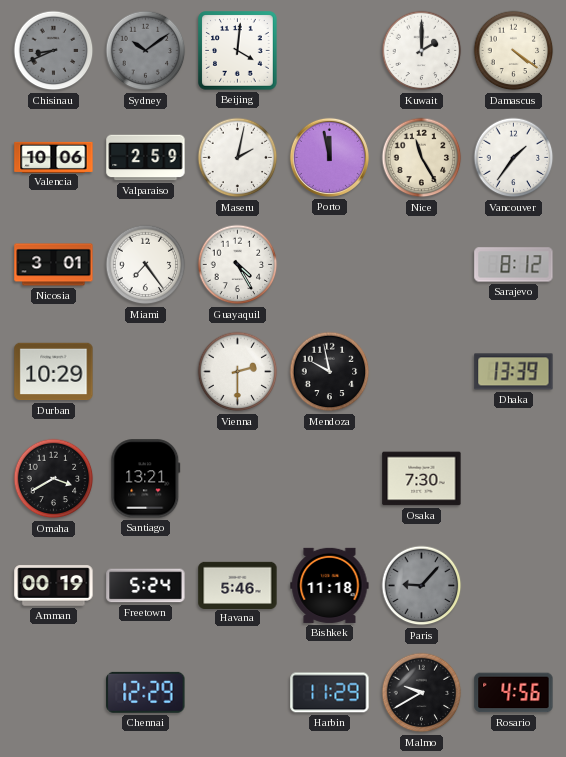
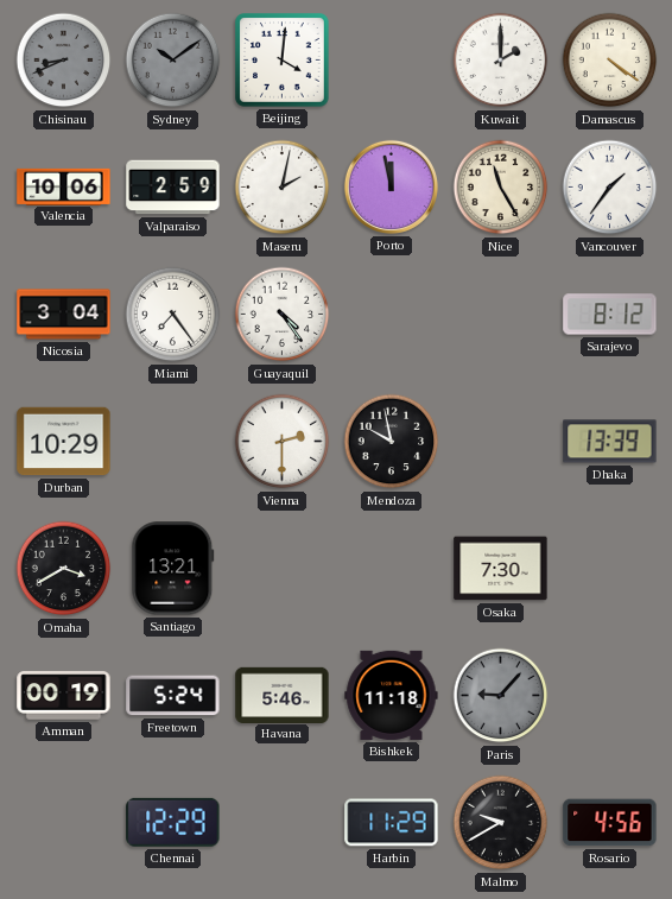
Nicosia: 3:01 -> 3:04 (64, 315)
Guayaquil: 4:25 -> 4:24 (283, 315)
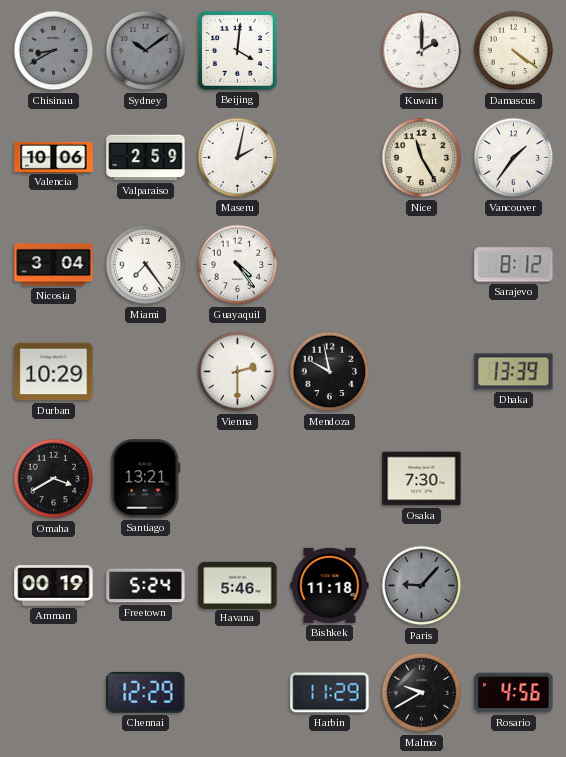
Chisinau: 8:41 -> 8:40 (54, 51)
Porto: 11:58 -> none (391, 186)
